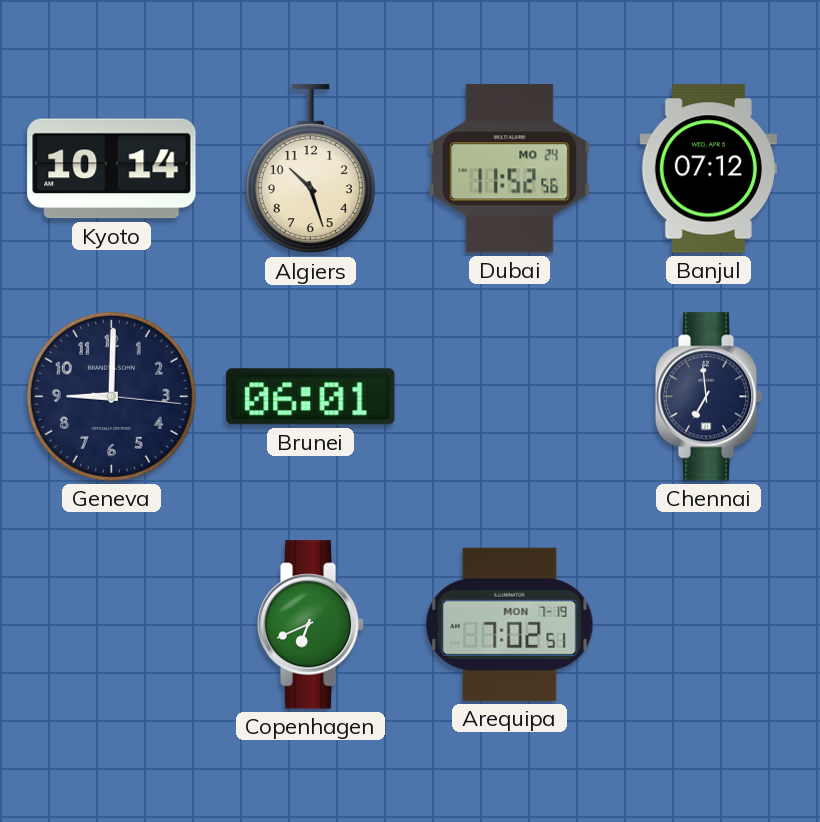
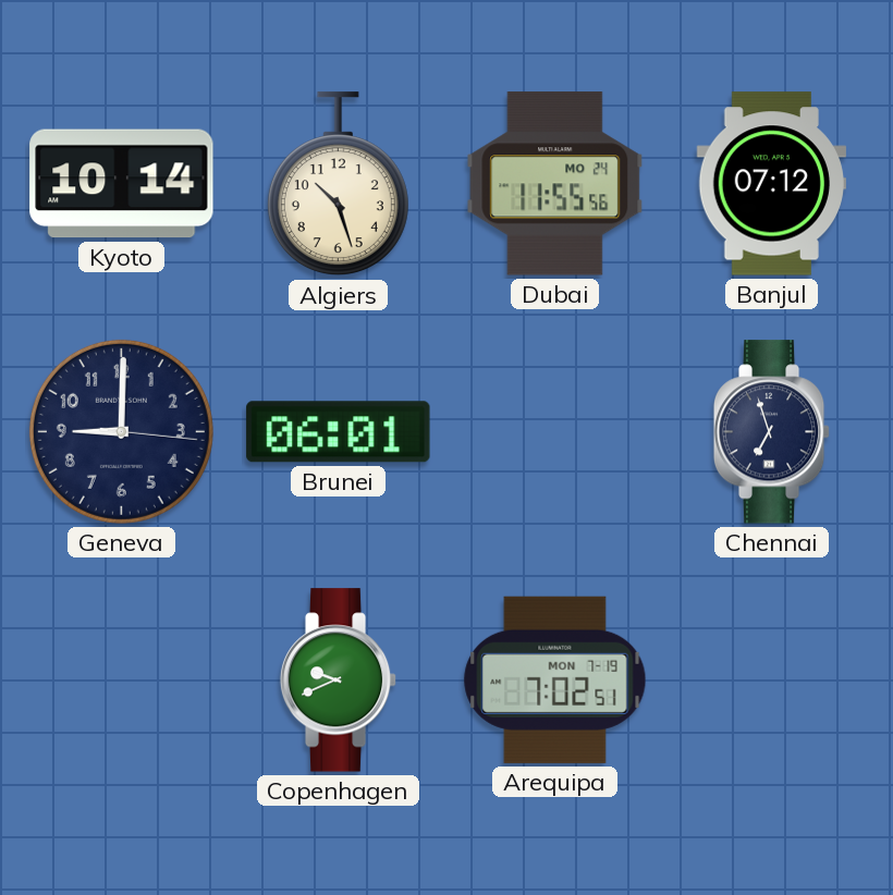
Dubai: 11:52 -> 11:55 (555, 184)
Chennai: 6:59 -> 6:57 (772, 432)
Copenhagen: 6:41 -> 9:41 (339, 681)
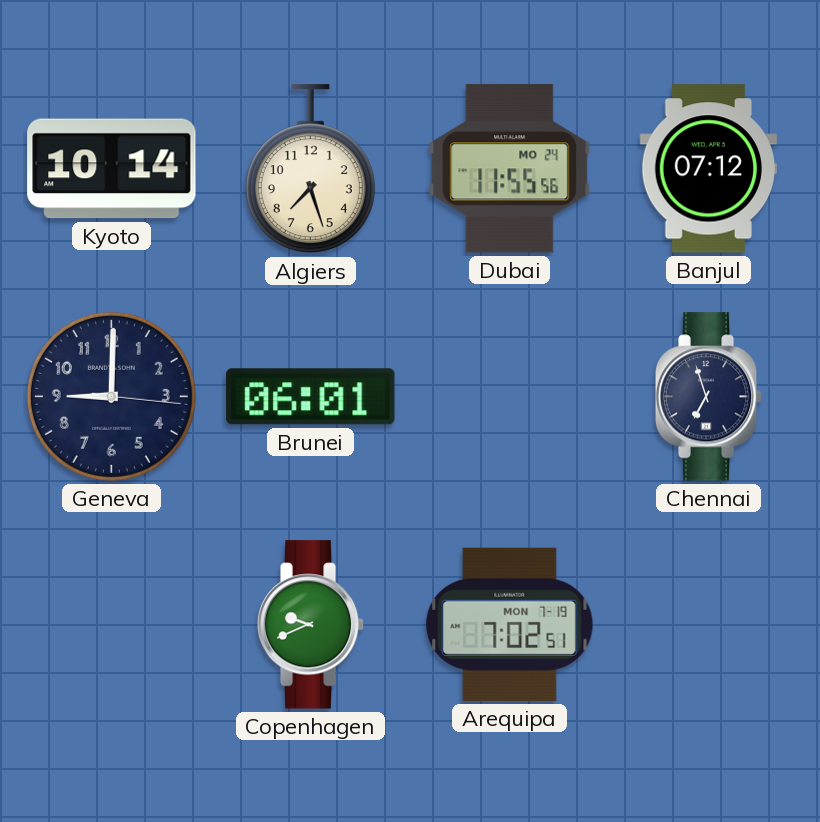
Algiers: 10:27 -> 7:27 (310, 169)
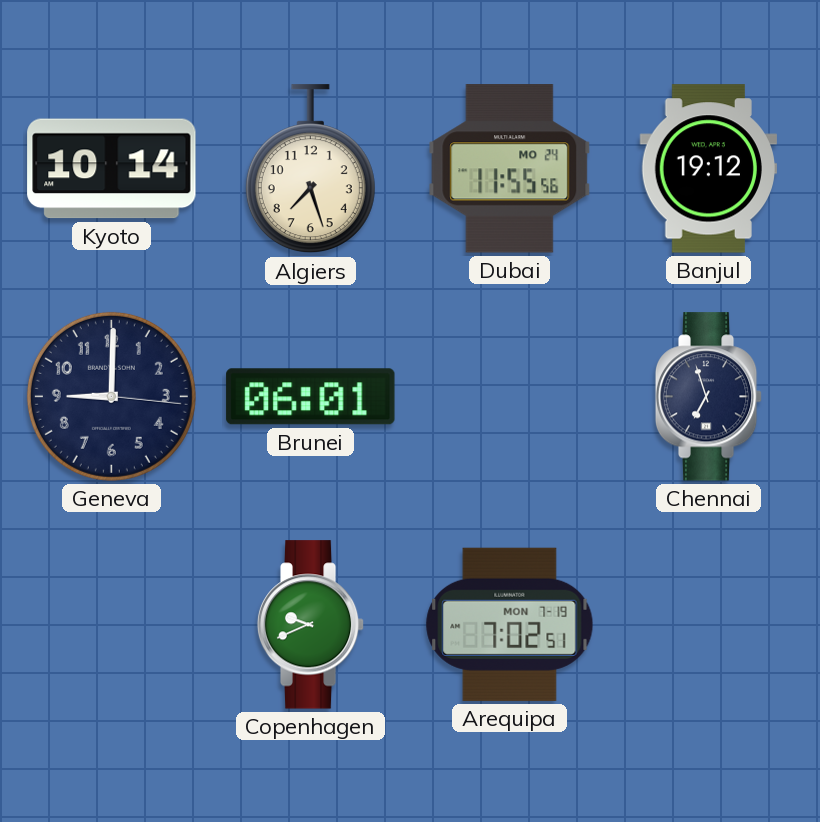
Banjul: 07:12 -> 19:12 (708, 169)
